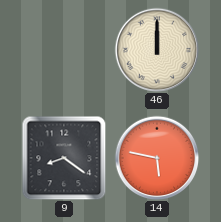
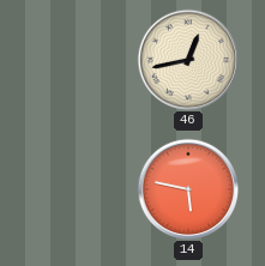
46: 12:00 -> 12:43 (188, 60)
9: 8:21 -> none (64, 158)
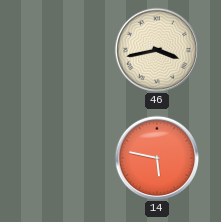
46: 12:43 -> 3:43 (157, 50)
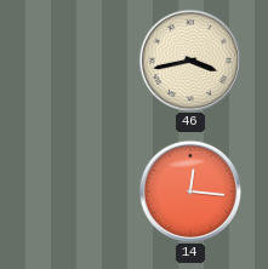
14: 5:47 -> 12:16 (190, 191)
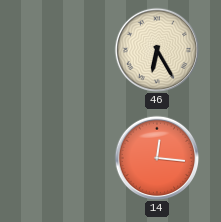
46: 3:43 -> 6:25 (157, 50)
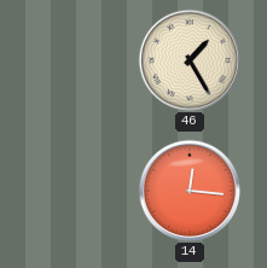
46: 6:25 -> 1:25 (190, 60)
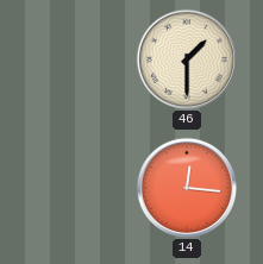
46: 1:25 -> 1:30 (187, 59)
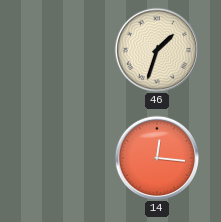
46: 1:30 -> 1:33 (157, 50)
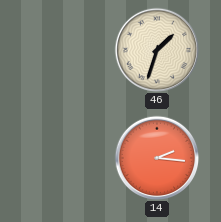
14: 12:16 -> 2:16 (157, 158)
